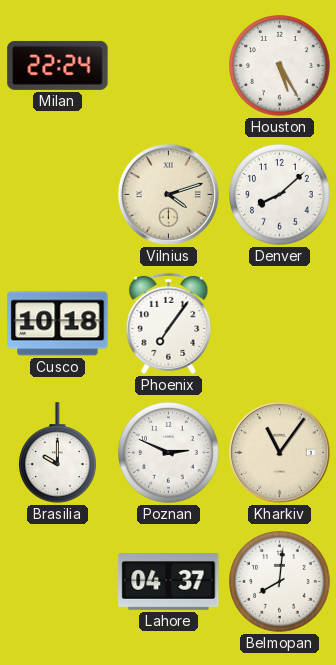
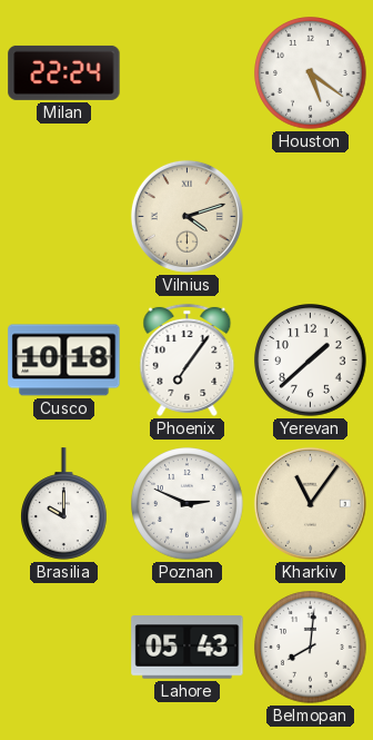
Houston: 5:25 -> 5:21 (311, 73)
Denver: 8:08 -> none (280, 195)
Yerevan: none -> 1:38 (311, 361)
Lahore: 04:37 -> 05:43 (188, 648)
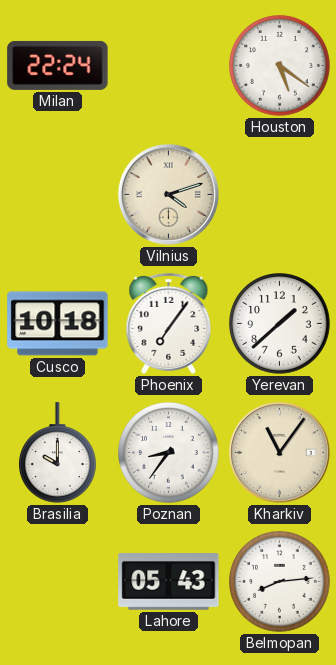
Poznan: 2:49 -> 8:36 (169, 453)
Belmopan: 8:01 -> 8:14 (280, 582)
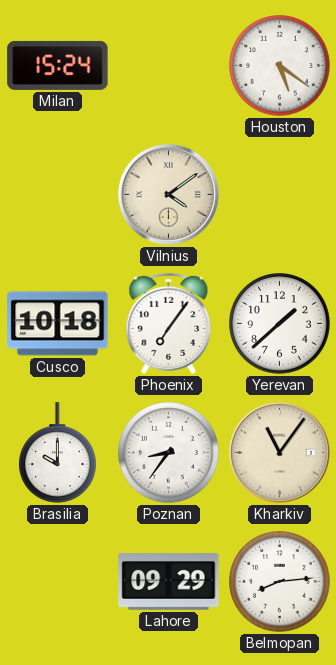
Milan: 22:24 -> 15:24 (58, 65)
Vilnius: 4:12 -> 4:09 (168, 194)
Lahore: 05:43 -> 09:29 (169, 582)
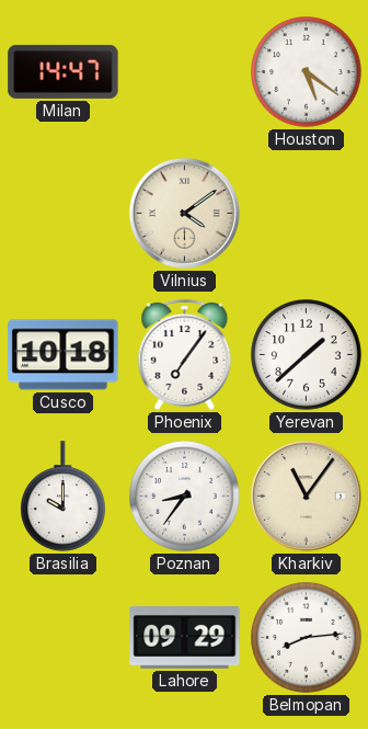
Milan: 15:24 -> 14:47 (64, 71)
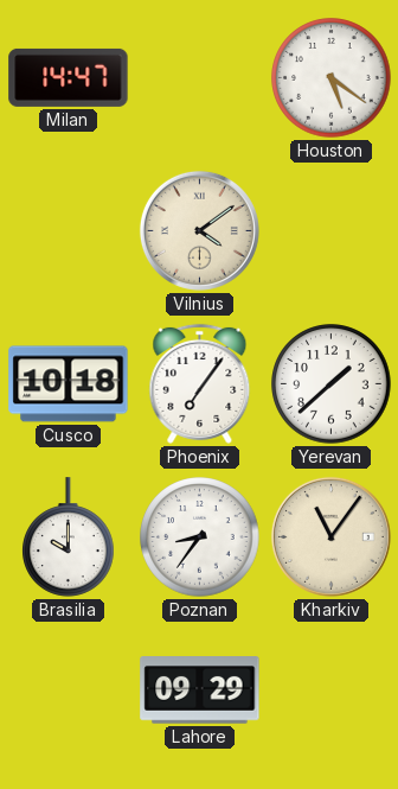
Belmopan: 8:14 -> none (307, 638)
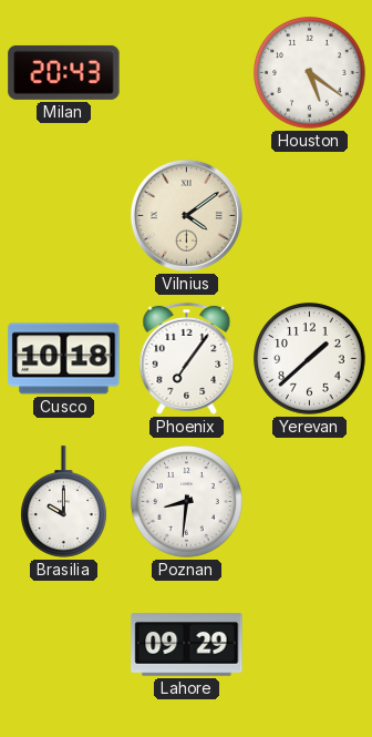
Milan: 14:47 -> 20:43 (64, 72)
Poznan: 8:36 -> 8:31 (187, 502)
Kharkiv: 11:06 -> none (330, 536)
